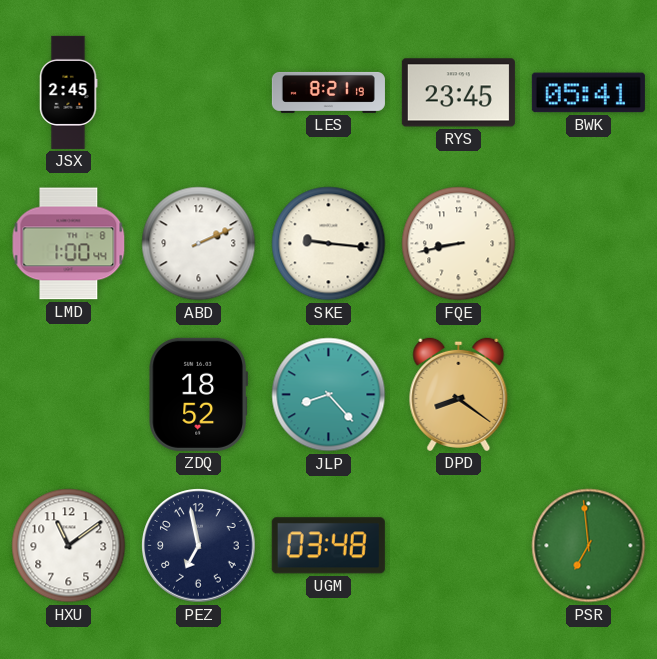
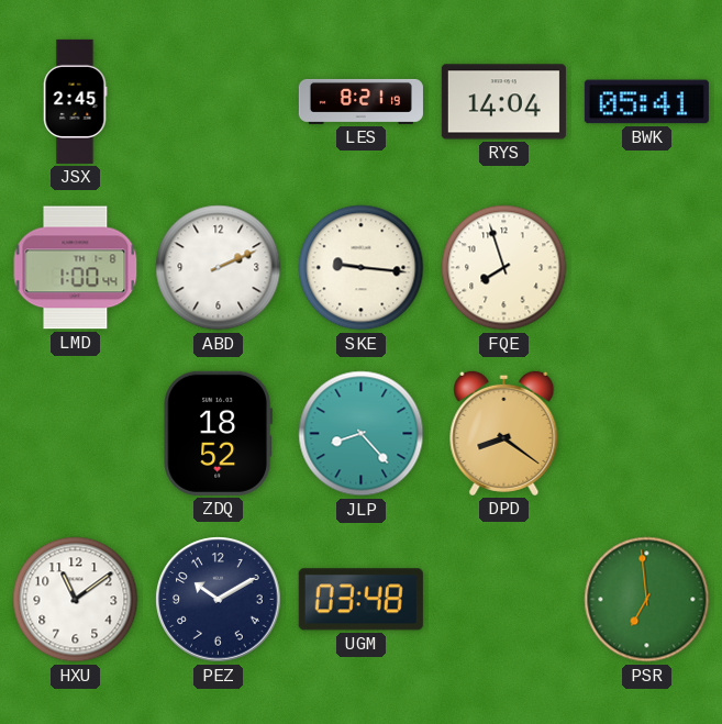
RYS: 23:45 -> 14:04 (503, 102)
FQE: 8:43 -> 7:57 (504, 268)
PEZ: 6:58 -> 10:10 (219, 600)
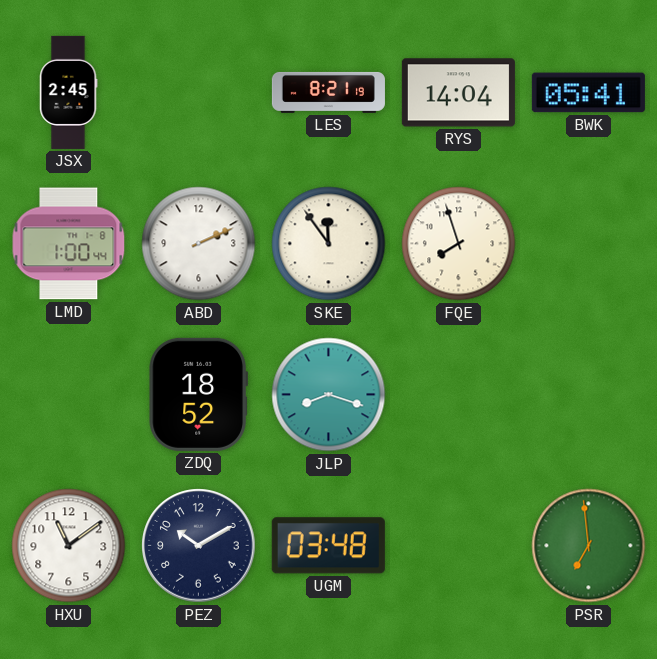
SKE: 9:16 -> 11:54 (329, 244)
JLP: 8:23 -> 8:18 (329, 395)
DPD: 8:21 -> none (504, 433)
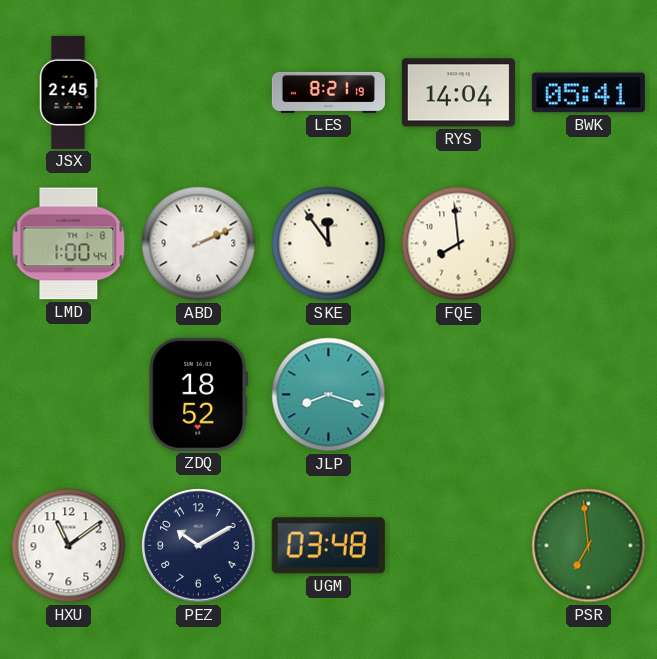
FQE: 7:57 -> 7:59 (459, 244)
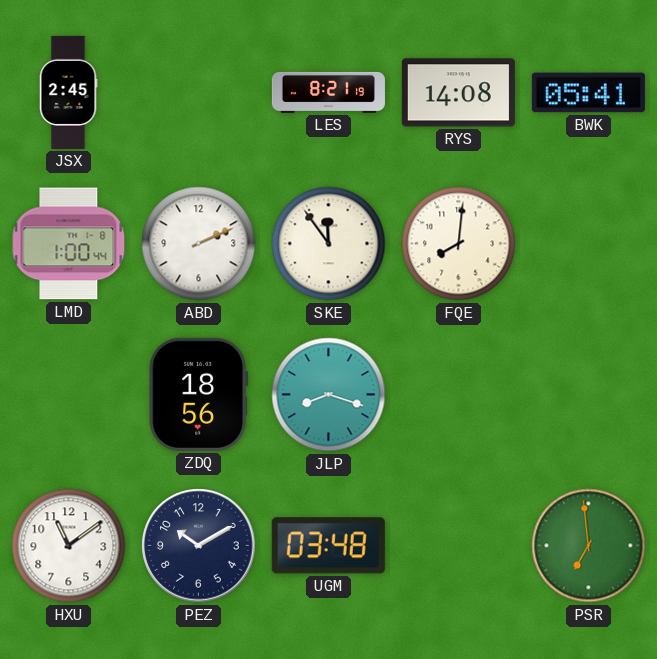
RYS: 14:04 -> 14:08 (458, 93)
FQE: 7:59 -> 8:01 (459, 244)
ZDQ: 18:52 -> 18:56 (198, 394)
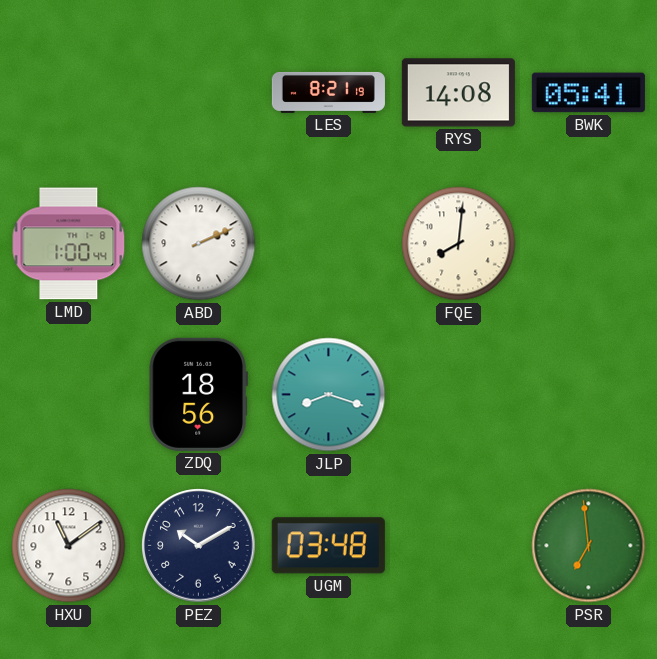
JSX: 2:45 -> none (68, 92)
SKE: 11:54 -> none (329, 244)
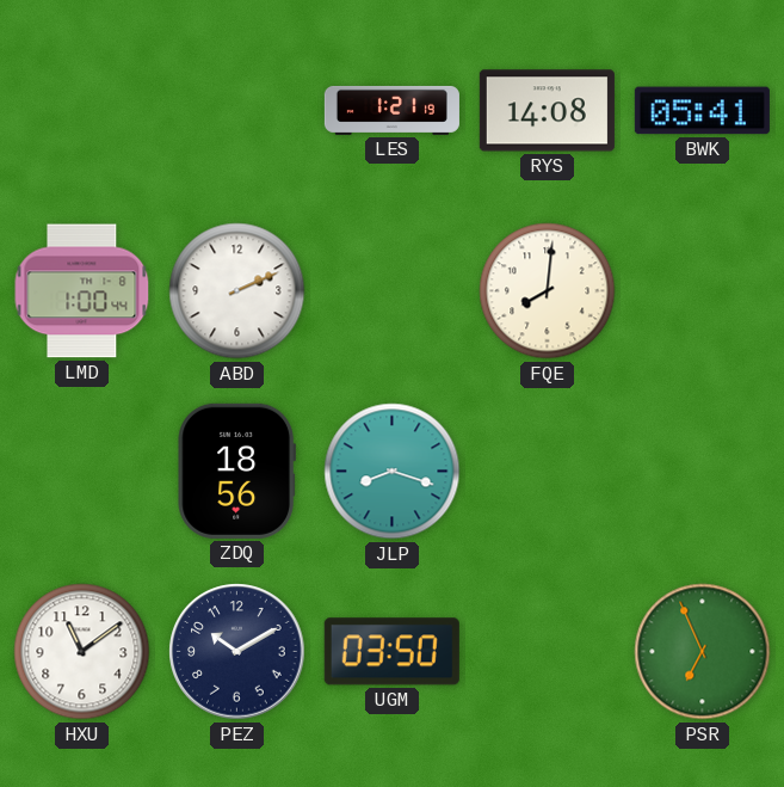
LES: 8:21 -> 1:21 (391, 110)
UGM: 03:48 -> 03:50 (391, 652)
PSR: 6:59 -> 6:56 (703, 652)
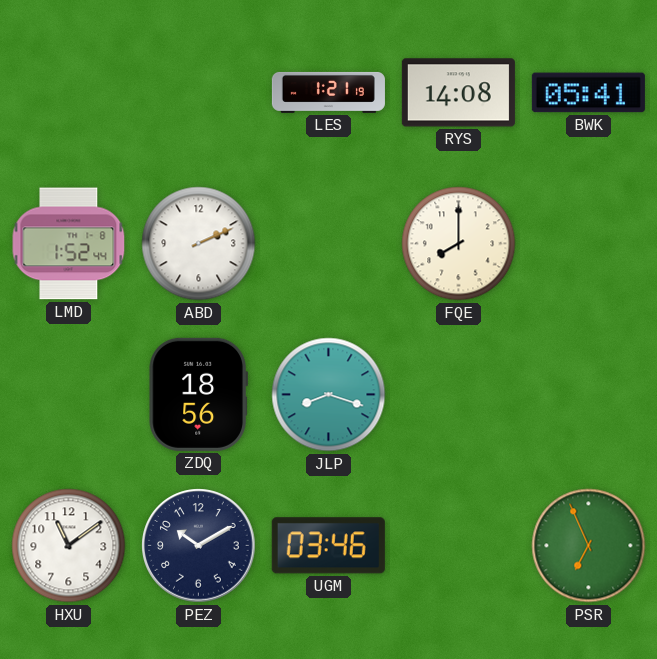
LMD: 1:00 -> 1:52 (69, 244)
FQE: 8:01 -> 8:00 (459, 244)
UGM: 03:50 -> 03:46 (328, 546)
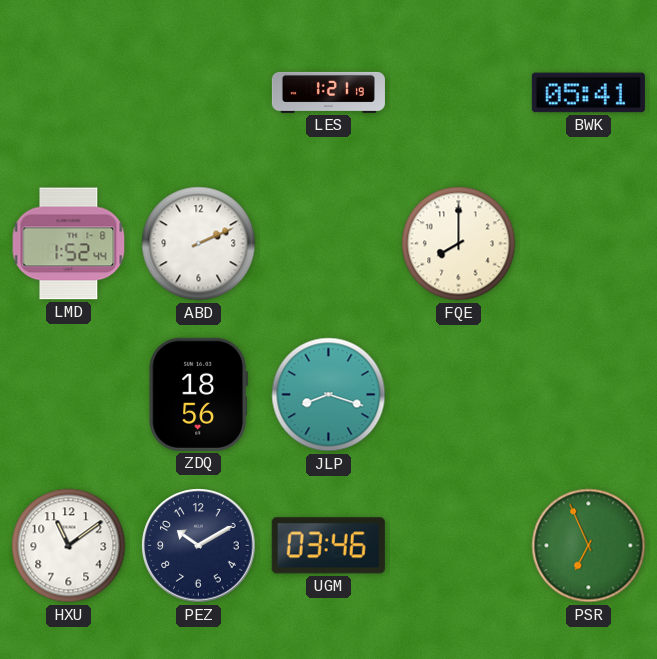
RYS: 14:08 -> none (458, 93)
